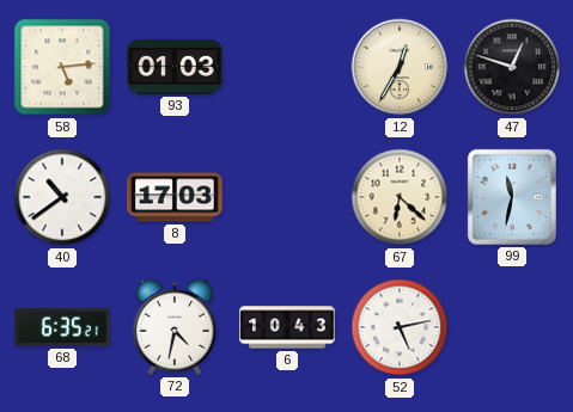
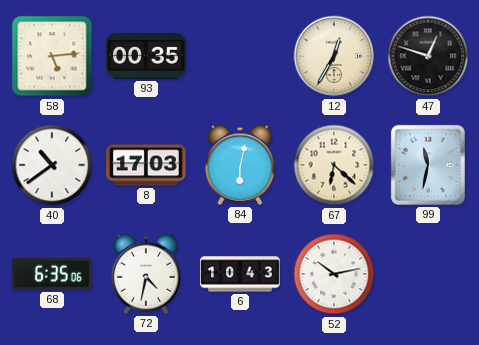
93: 01:03 -> 00:35 (146, 56)
84: none -> 6:02 (240, 165)
68: 6:35:21 -> 6:35:06 (52, 274)
52: 5:13 -> 10:13 (334, 274)
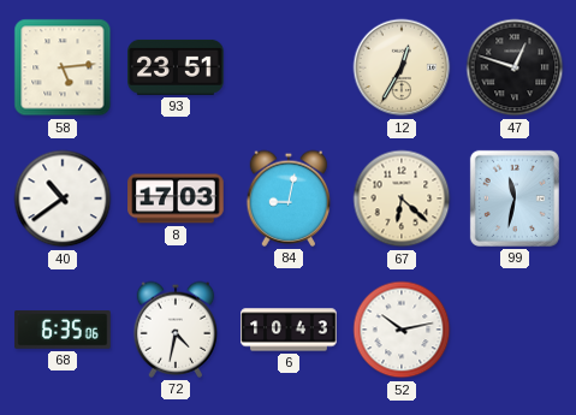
93: 00:35 -> 23:51 (176, 67)
84: 6:02 -> 9:02 (289, 198)
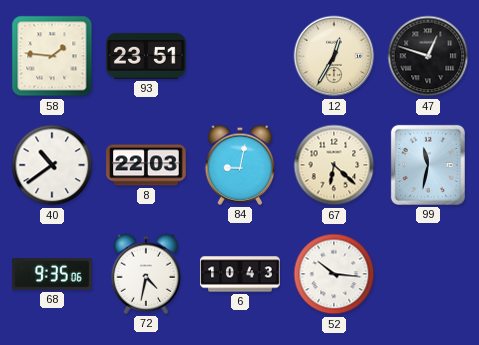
58: 5:14 -> 1:46 (52, 56)
8: 17:03 -> 22:03 (146, 165)
68: 6:35 -> 9:35 (52, 274)
52: 10:13 -> 10:16 (334, 274)
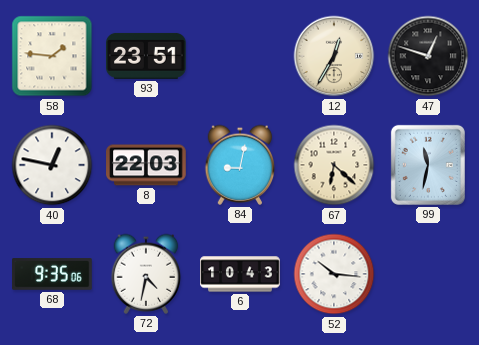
40: 10:39 -> 12:47 (52, 165)
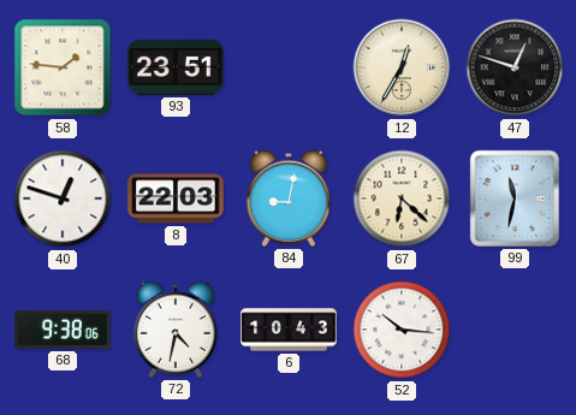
40: 12:47 -> 12:48 (63, 198)
68: 9:35 -> 9:38 (63, 330)
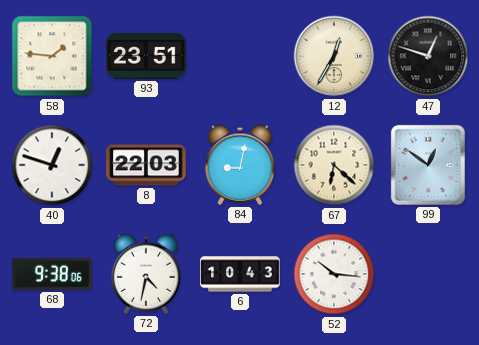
99: 11:32 -> 12:51 (428, 165)
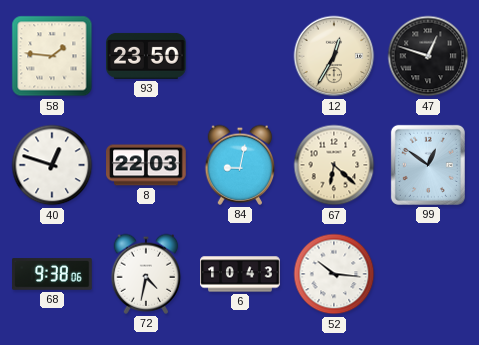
93: 23:51 -> 23:50 (146, 56)
